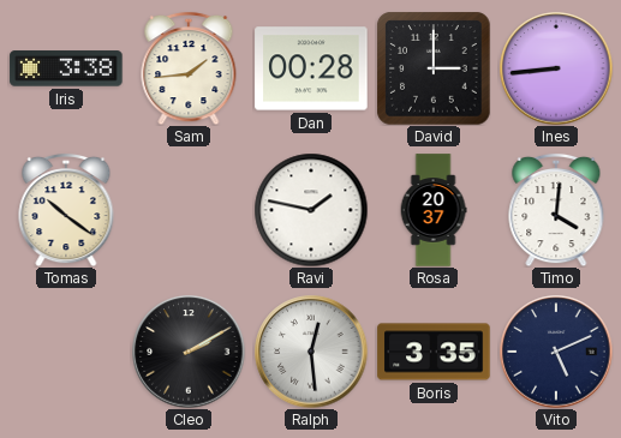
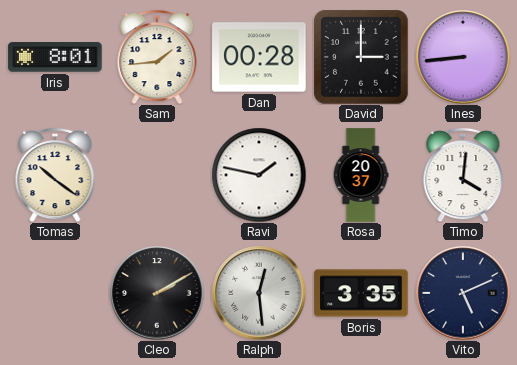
Iris: 3:38 -> 8:01 (55, 57)
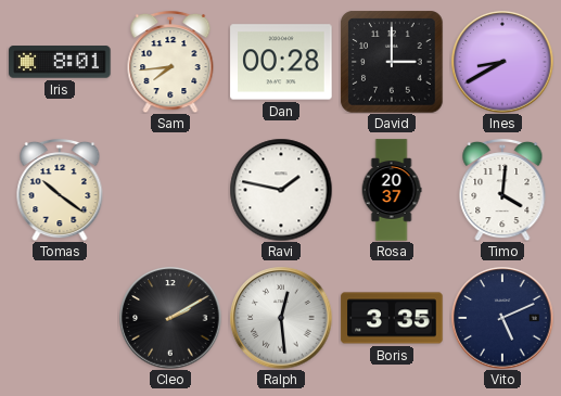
Sam: 1:44 -> 7:44 (170, 62)
Ines: 8:44 -> 8:40 (502, 62)
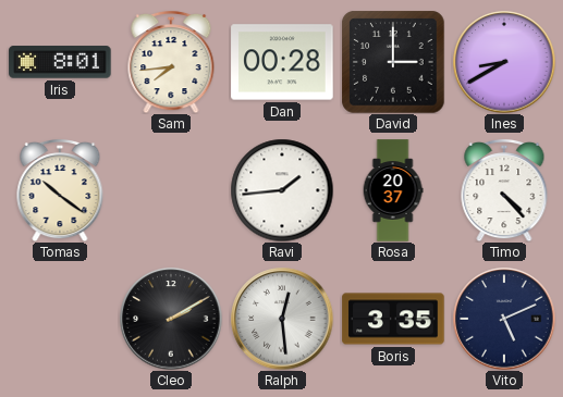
Ravi: 1:47 -> 1:44 (282, 190)
Timo: 4:01 -> 4:23 (504, 190)
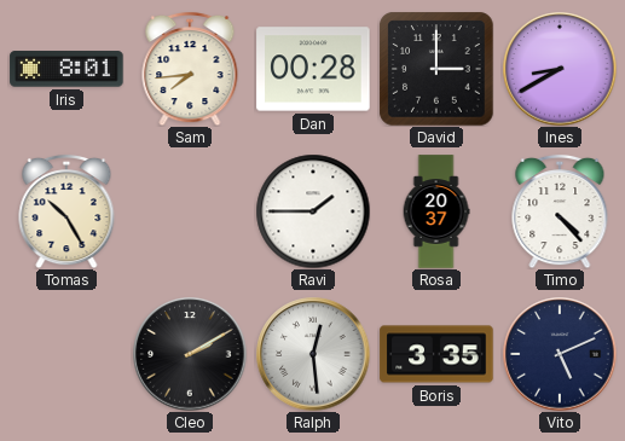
Tomas: 10:21 -> 10:25 (66, 211)
Ravi: 1:44 -> 1:45 (313, 211)
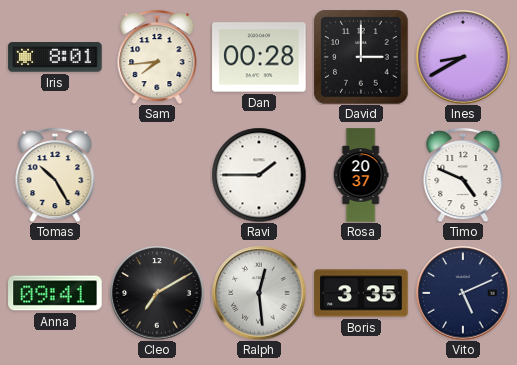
Timo: 4:23 -> 4:49 (463, 175)
Anna: none -> 09:41 (55, 293)
Cleo: 2:10 -> 7:10 (157, 293)
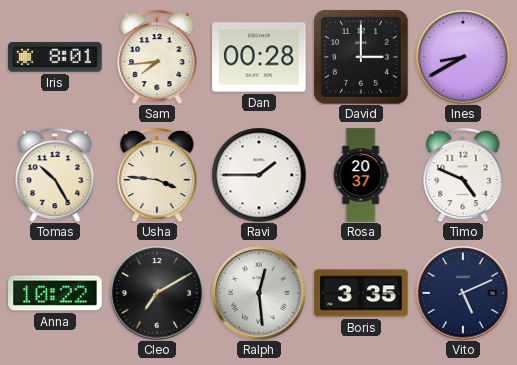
Usha: none -> 3:46 (157, 175)
Anna: 09:41 -> 10:22 (55, 293)
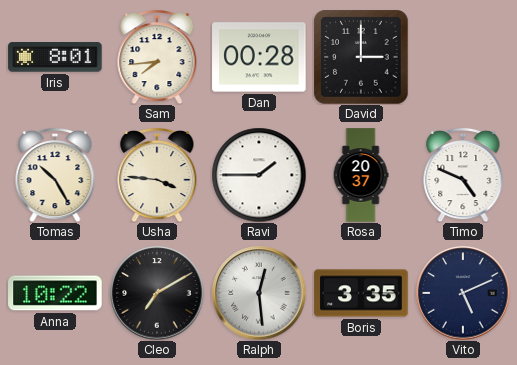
Ines: 8:40 -> none (463, 57)
